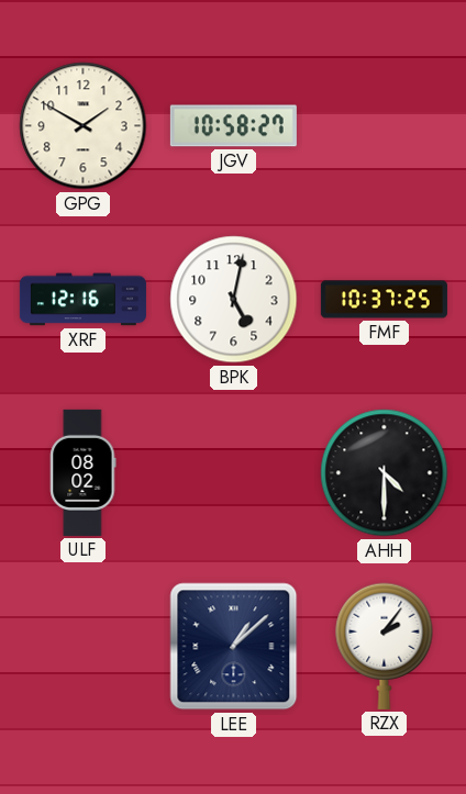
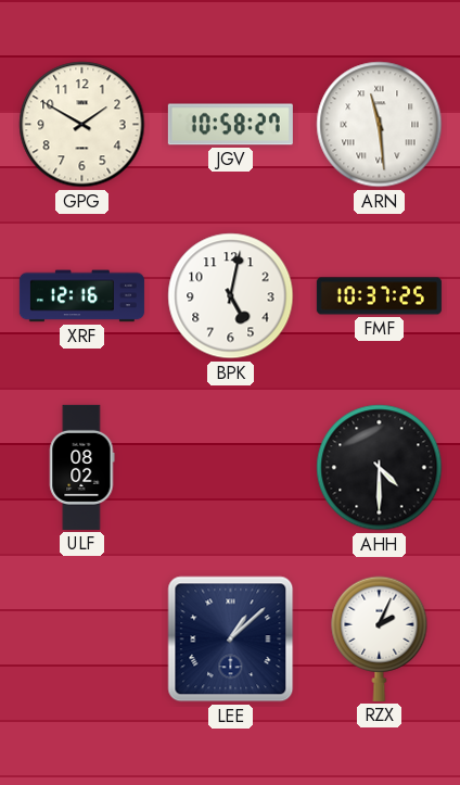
ARN: none -> 11:29 (380, 125)
RZX: 2:06 -> 2:04 (380, 638)
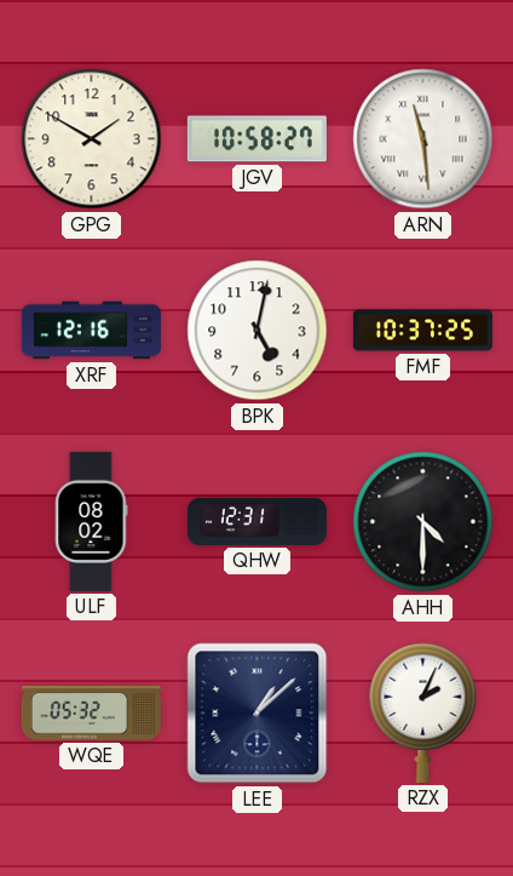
QHW: none -> 12:31 (256, 521)
WQE: none -> 05:32 (91, 714)
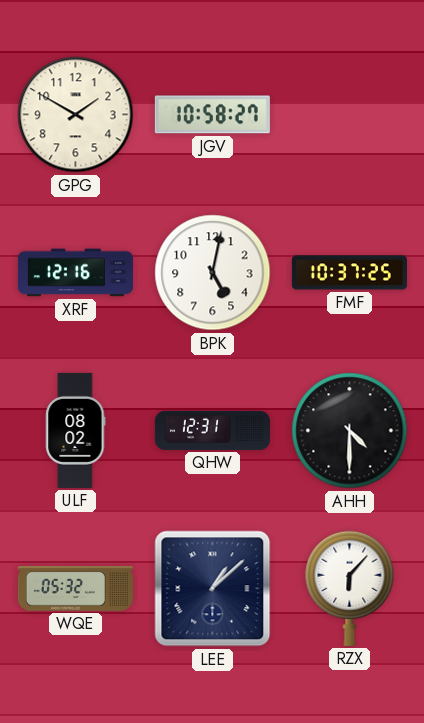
ARN: 11:29 -> none (423, 139)
RZX: 2:04 -> 6:07 (350, 588)
